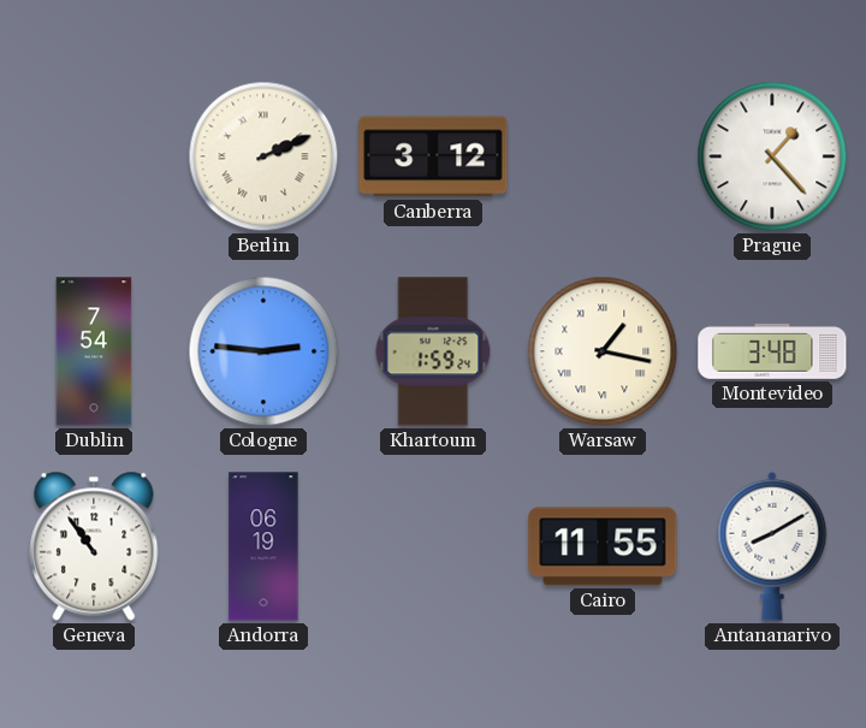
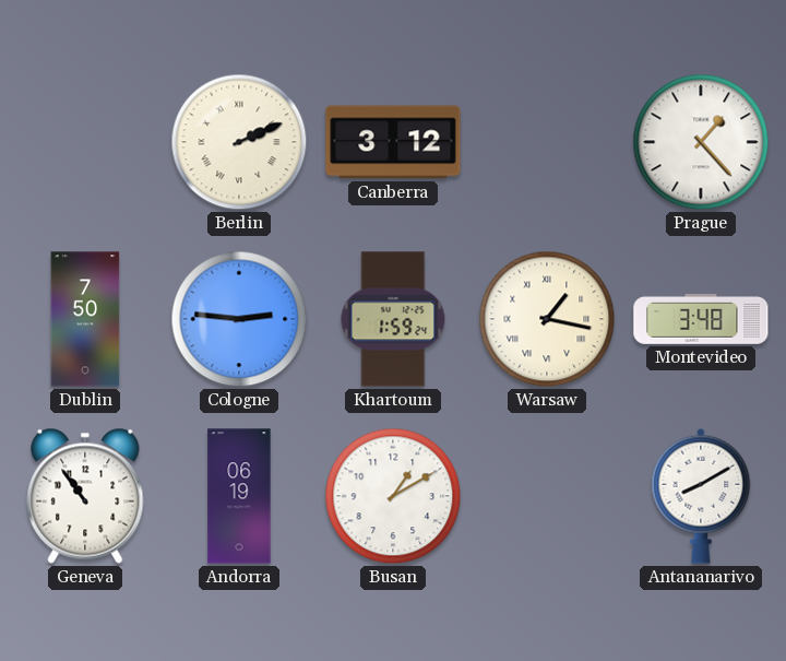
Dublin: 7:54 -> 7:50 (85, 319)
Busan: none -> 1:10 (393, 496)
Cairo: 11:55 -> none (603, 546)
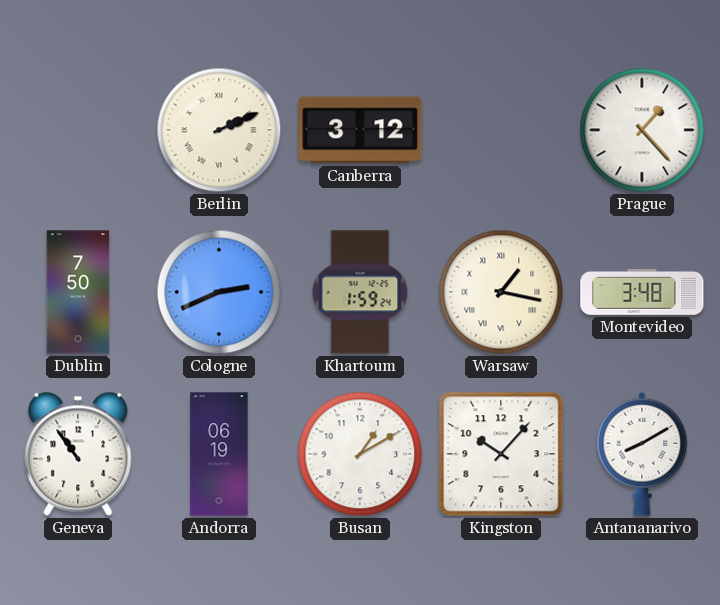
Cologne: 2:46 -> 2:41 (219, 292)
Kingston: none -> 10:07 (501, 454)
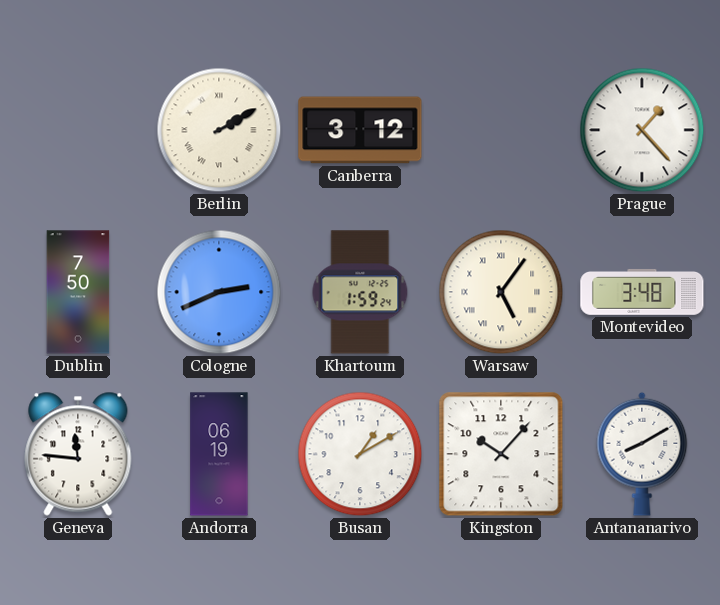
Berlin: 2:11 -> 2:10 (219, 130)
Warsaw: 1:17 -> 5:06 (501, 292)
Geneva: 10:54 -> 11:46 (78, 454)
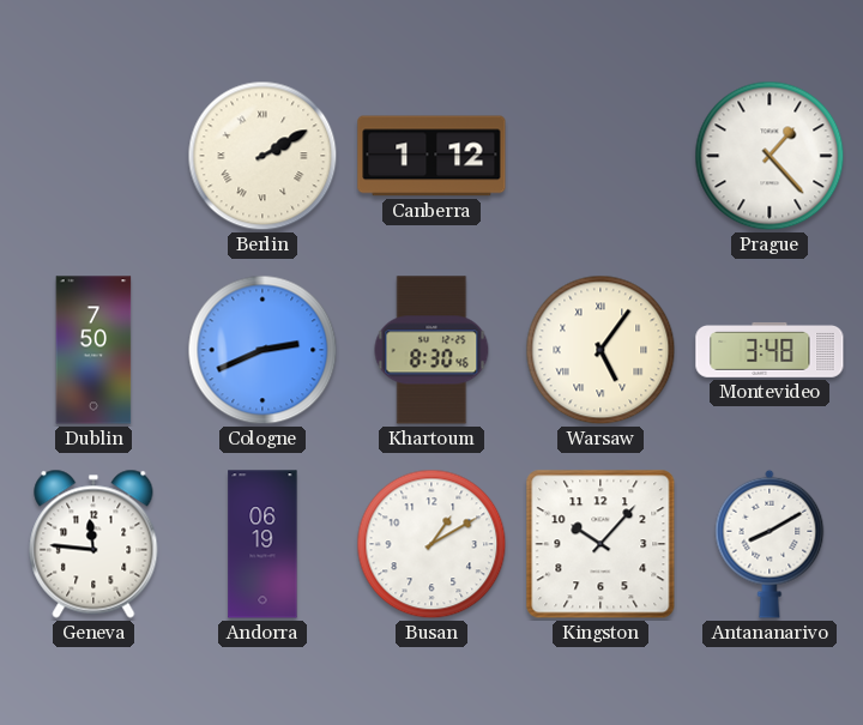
Canberra: 3:12 -> 1:12 (431, 156)
Khartoum: 1:59 -> 8:30 (431, 350)
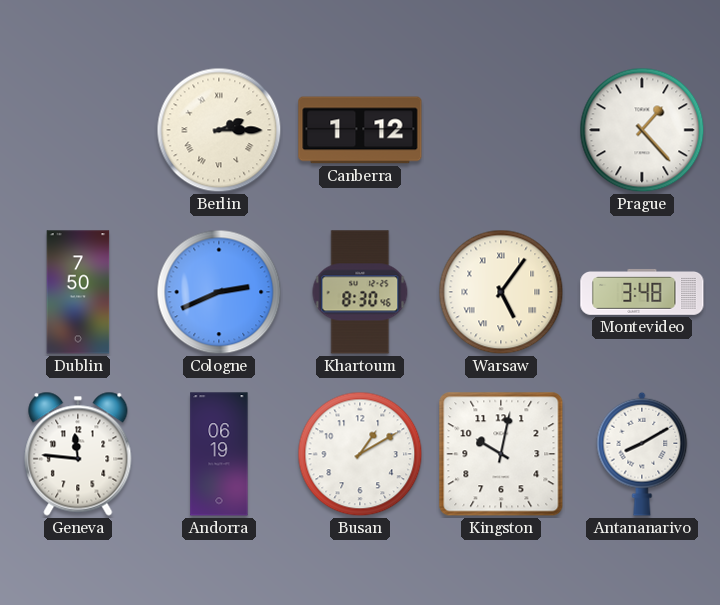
Berlin: 2:10 -> 2:15 (219, 130)
Kingston: 10:07 -> 10:02 (501, 454)
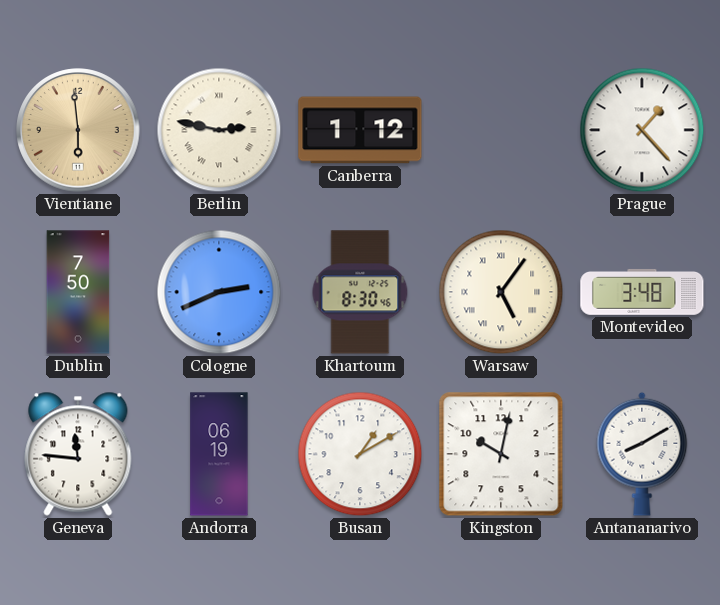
Vientiane: none -> 5:59 (78, 130)
Berlin: 2:15 -> 2:47 (219, 130)
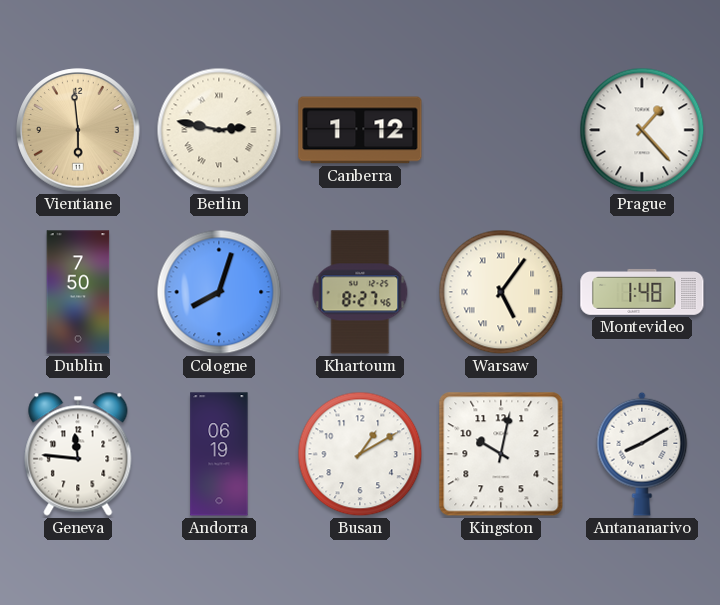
Cologne: 2:41 -> 8:03 (219, 292)
Khartoum: 8:30 -> 8:27 (360, 292)
Montevideo: 3:48 -> 1:48 (642, 292)
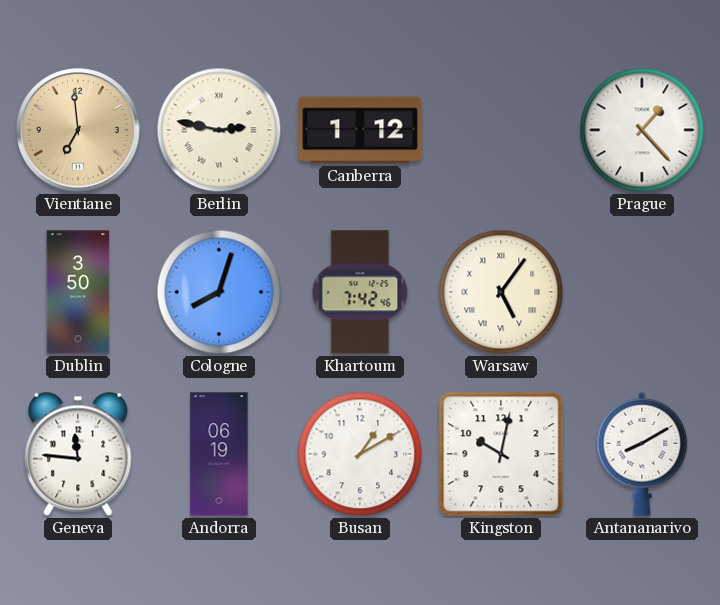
Vientiane: 5:59 -> 6:59 (78, 130)
Dublin: 7:50 -> 3:50 (78, 292)
Khartoum: 8:27 -> 7:42 (360, 292)
Montevideo: 1:48 -> none (642, 292)
